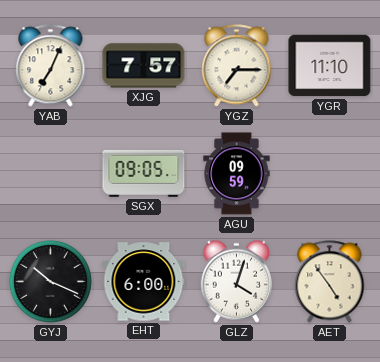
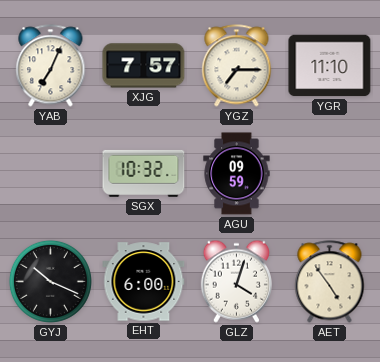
SGX: 09:05 -> 10:32 (144, 173)
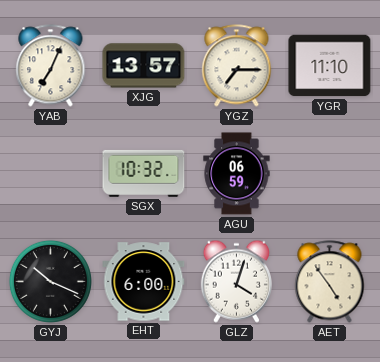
XJG: 7:57 -> 13:57 (144, 66)
AGU: 09:59 -> 06:59 (237, 174)
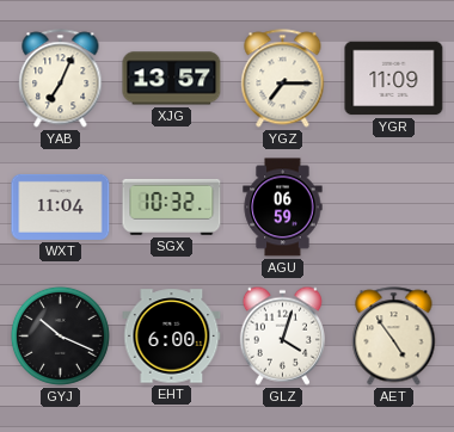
YGR: 11:10 -> 11:09 (394, 79)
WXT: none -> 11:04 (61, 206)
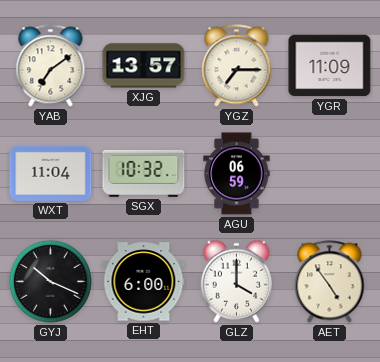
YAB: 7:04 -> 7:09 (51, 66)
GLZ: 4:03 -> 4:00 (236, 281)
